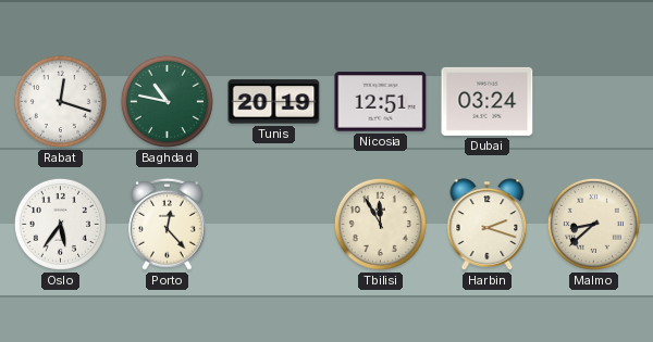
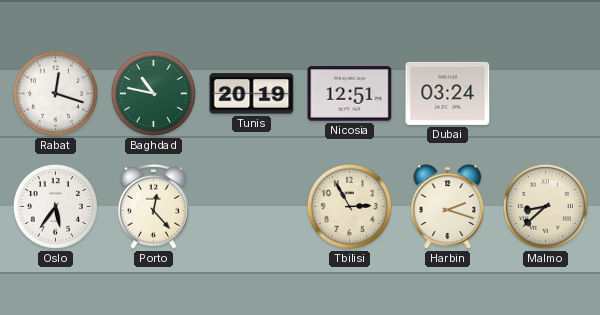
Tbilisi: 11:55 -> 2:55 (349, 206)
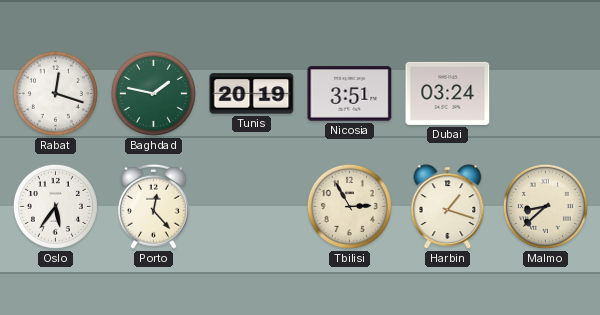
Baghdad: 10:47 -> 1:47 (153, 93)
Nicosia: 12:51 -> 3:51 (350, 94)
Harbin: 2:18 -> 1:18 (448, 207)
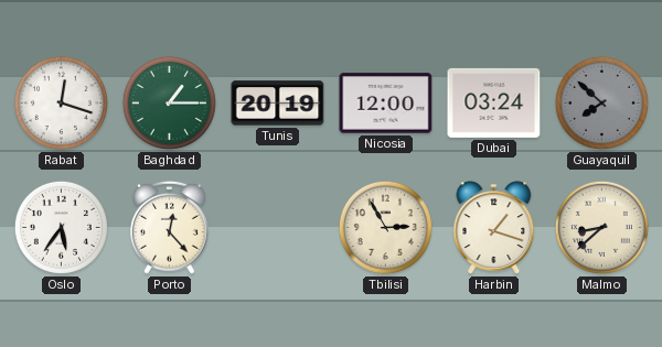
Baghdad: 1:47 -> 1:15 (169, 102)
Nicosia: 3:51 -> 12:00 (386, 104)
Guayaquil: none -> 7:52 (601, 102)
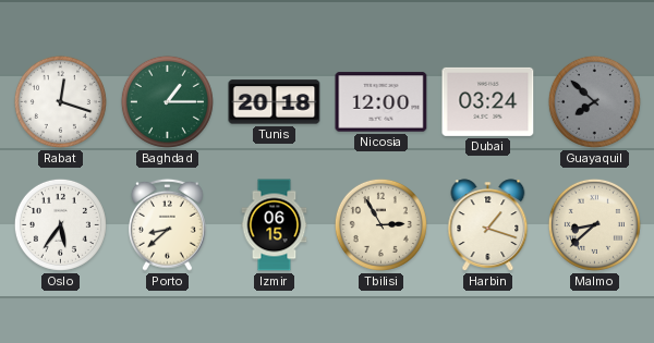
Tunis: 20:19 -> 20:18 (275, 102)
Porto: 12:23 -> 8:38 (168, 224)
Izmir: none -> 06:15 (275, 225)
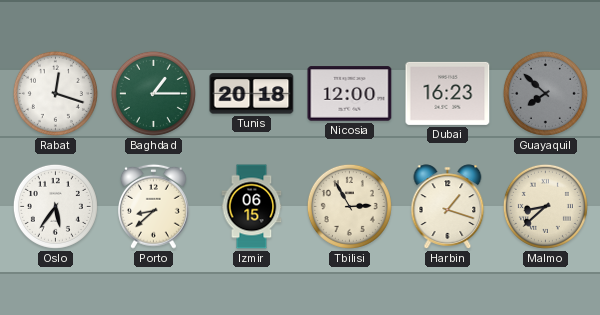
Dubai: 03:24 -> 16:23 (448, 93)
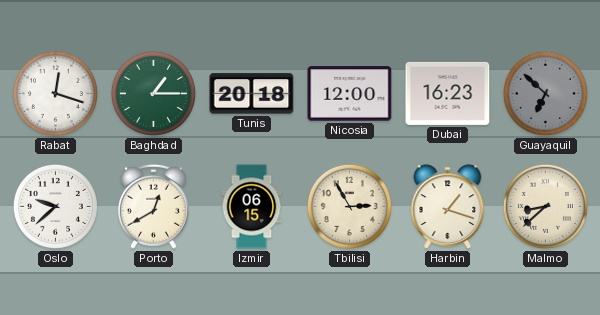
Guayaquil: 7:52 -> 6:52 (545, 93)
Oslo: 5:36 -> 9:38 (55, 206)
Porto: 8:38 -> 12:40 (154, 206)
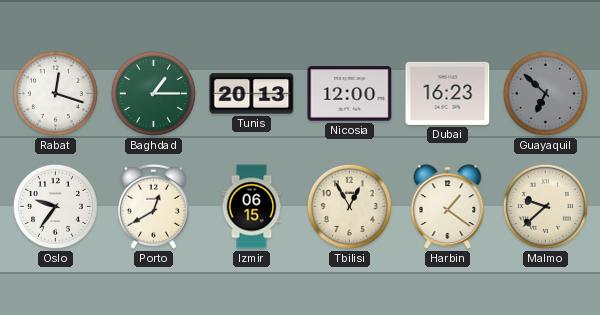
Tunis: 20:18 -> 20:13 (252, 94)
Oslo: 9:38 -> 9:36 (55, 206)
Tbilisi: 2:55 -> 12:55 (349, 206)
Harbin: 1:18 -> 1:21 (448, 207)
Malmo: 8:38 -> 9:38 (545, 206)
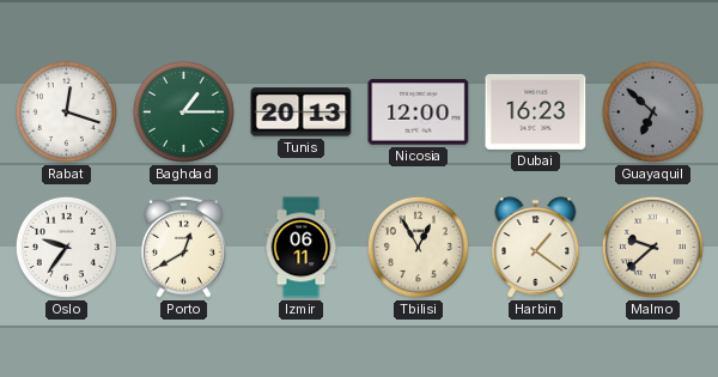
Izmir: 06:15 -> 06:11 (302, 248)
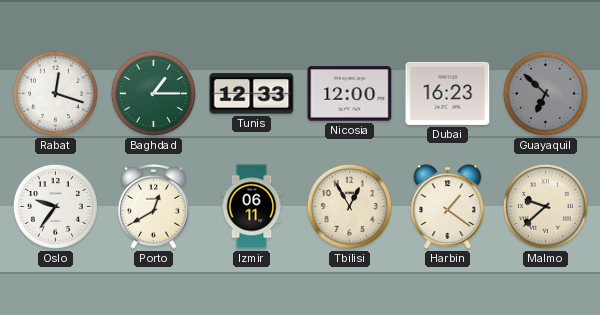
Tunis: 20:13 -> 12:33 (252, 94)
